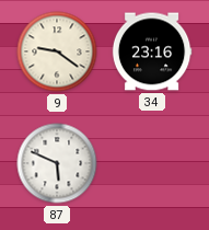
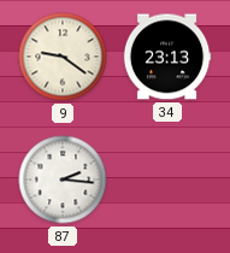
34: 23:16 -> 23:13 (167, 57)
87: 5:49 -> 2:16 (63, 180)
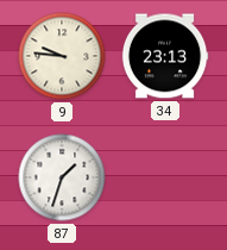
9: 9:21 -> 9:46 (62, 56)
87: 2:16 -> 1:33 (62, 177)
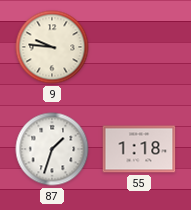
34: 23:13 -> none (165, 56)
55: none -> 1:18 (139, 149)
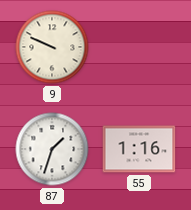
9: 9:46 -> 9:49 (52, 47)
55: 1:18 -> 1:16 (139, 149)
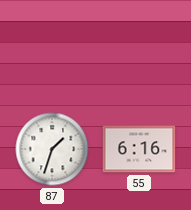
9: 9:49 -> none (52, 47)
55: 1:16 -> 6:16 (139, 149)
